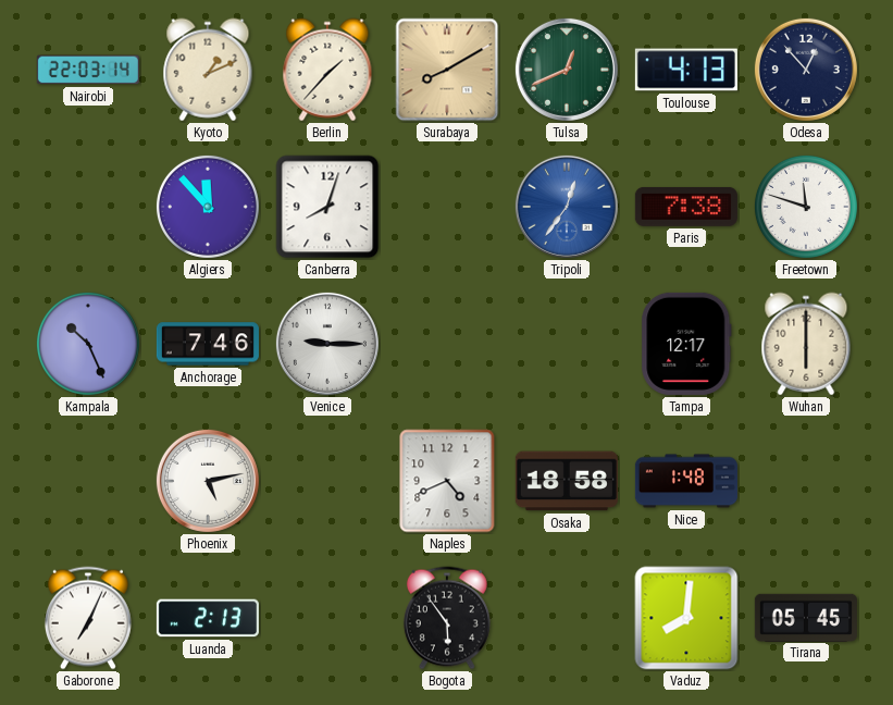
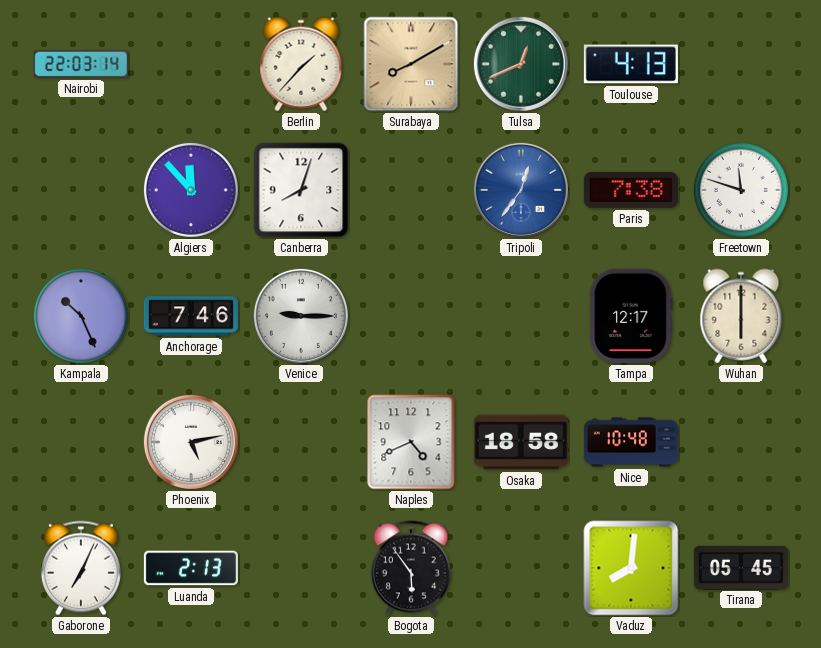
Kyoto: 1:11 -> none (208, 70)
Odesa: 12:53 -> none (806, 70)
Nice: 1:48 -> 10:48 (631, 442)
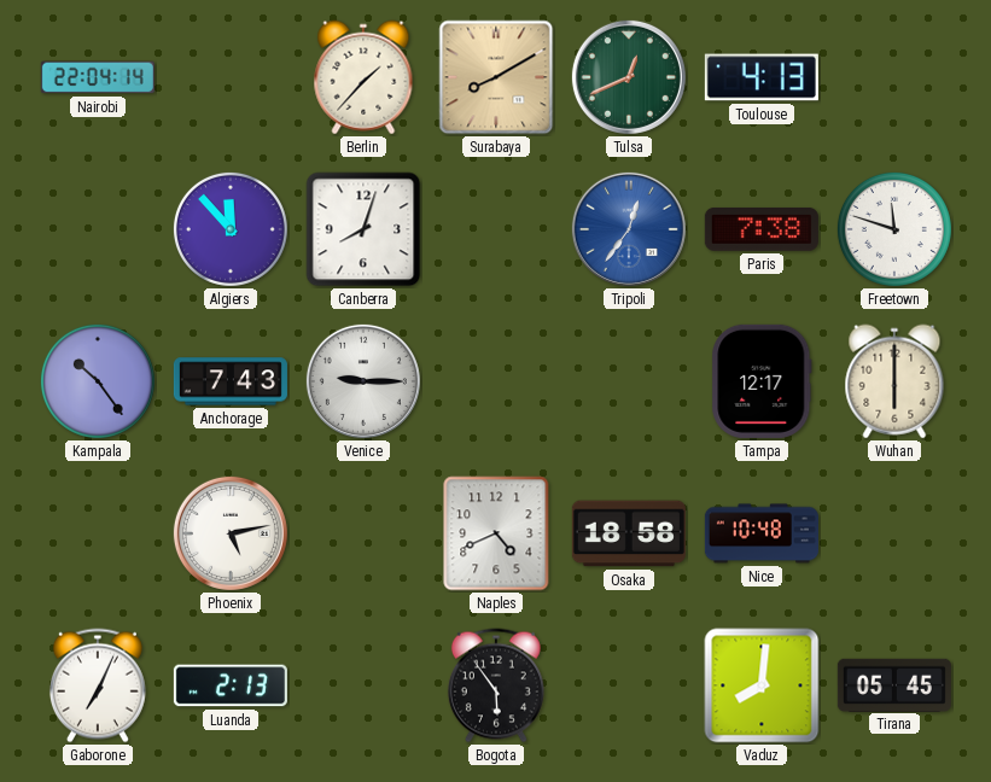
Nairobi: 22:03 -> 22:04 (98, 77)
Kampala: 10:26 -> 10:24 (98, 381)
Anchorage: 7:46 -> 7:43 (231, 381)
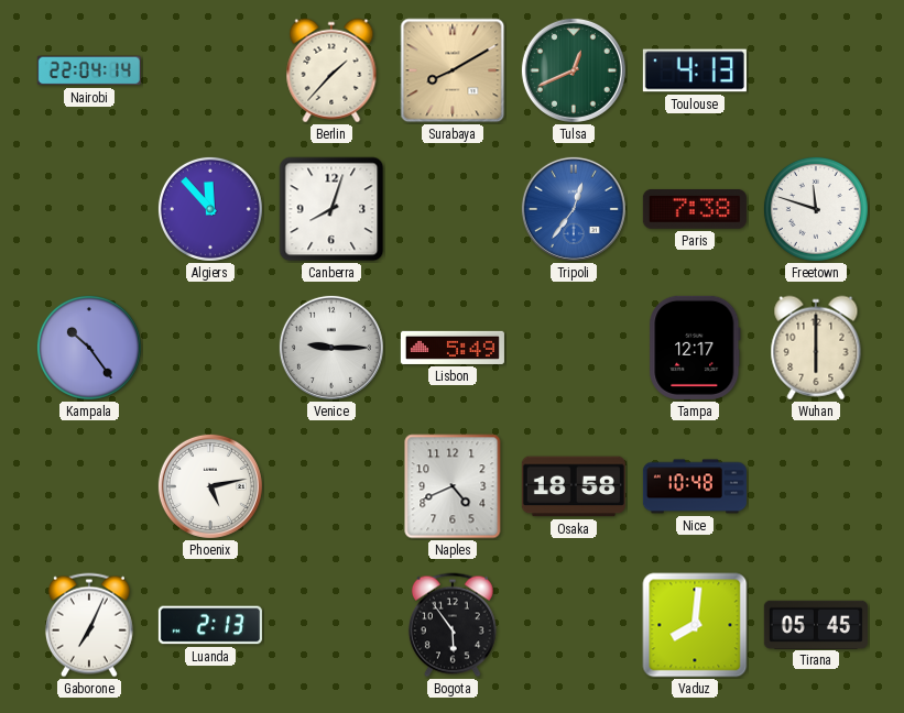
Anchorage: 7:43 -> none (231, 381)
Lisbon: none -> 5:49 (453, 348)
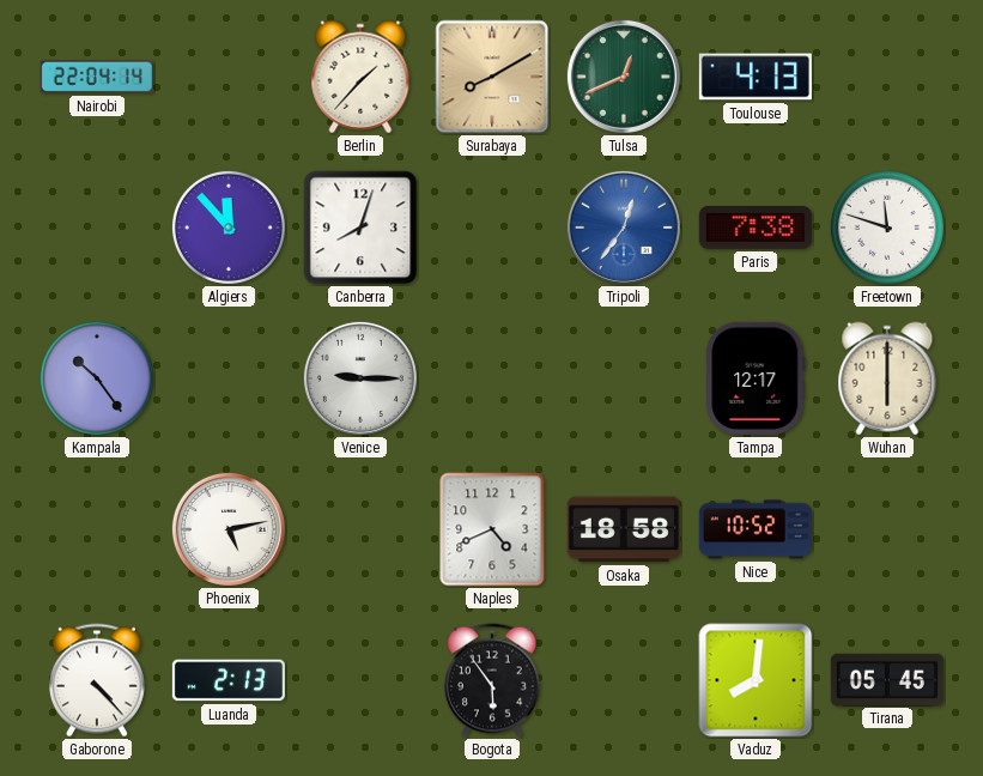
Lisbon: 5:49 -> none (453, 348)
Nice: 10:48 -> 10:52 (756, 529)
Gaborone: 7:04 -> 4:23 (97, 680)
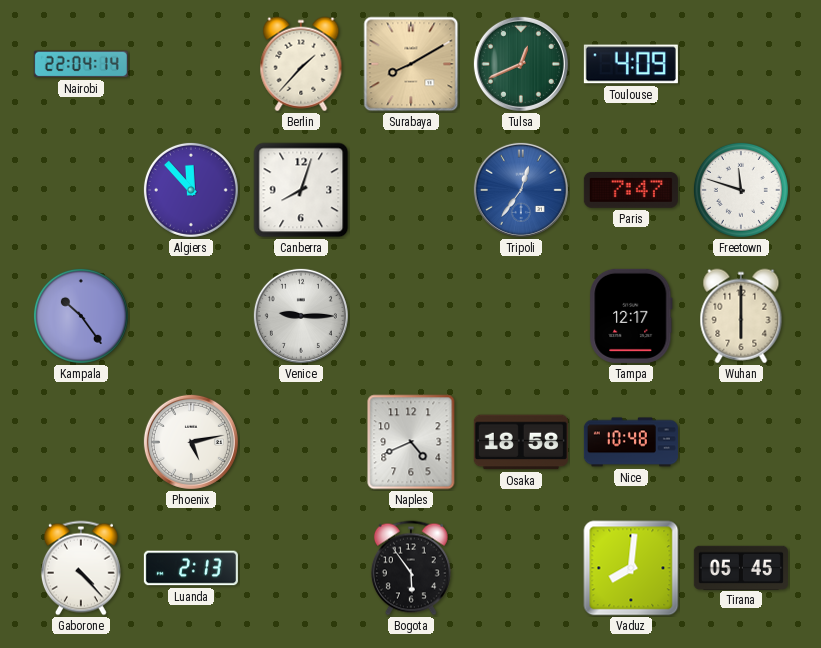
Toulouse: 4:13 -> 4:09 (631, 64)
Paris: 7:38 -> 7:47 (631, 190)
Nice: 10:52 -> 10:48 (631, 442)
